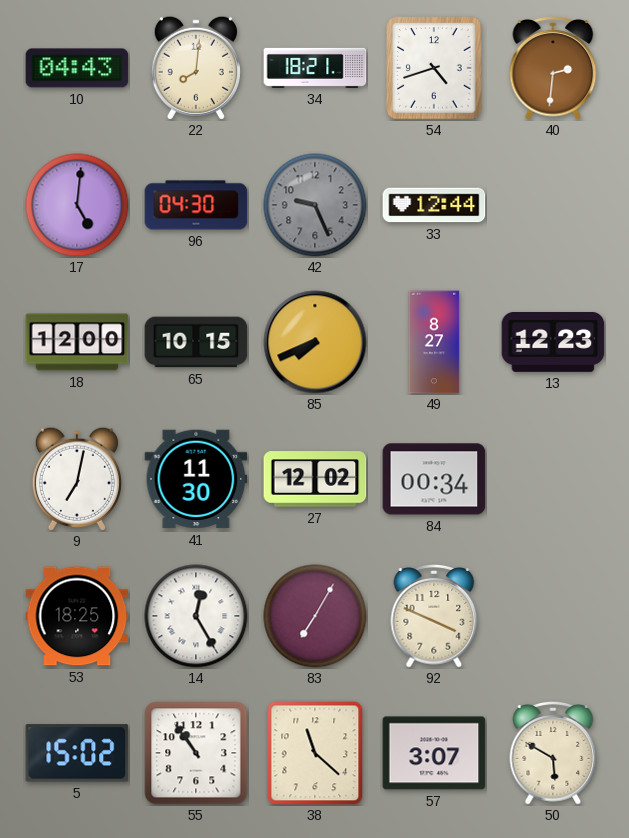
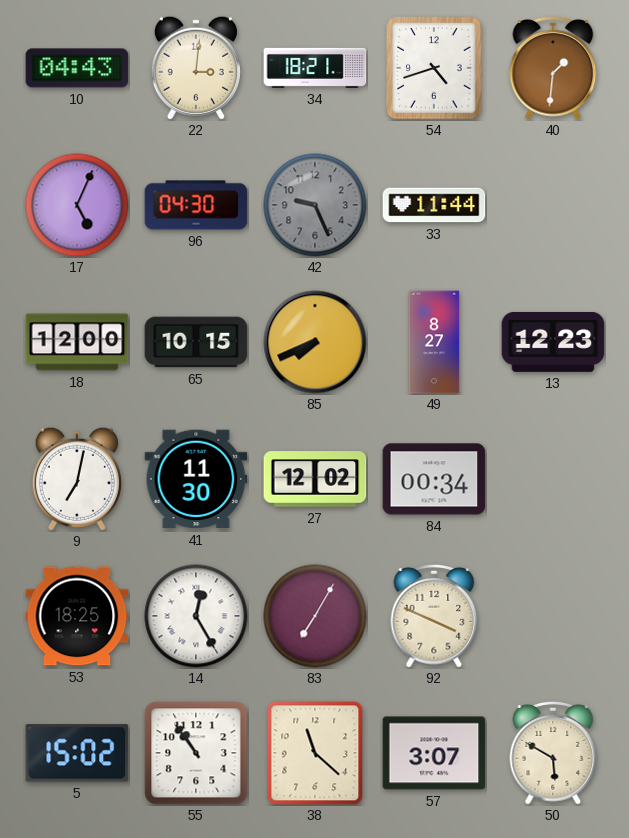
22: 8:01 -> 3:01 (196, 68)
40: 2:31 -> 1:31 (553, 69)
17: 5:01 -> 5:04 (77, 205)
33: 12:44 -> 11:44 (434, 205)
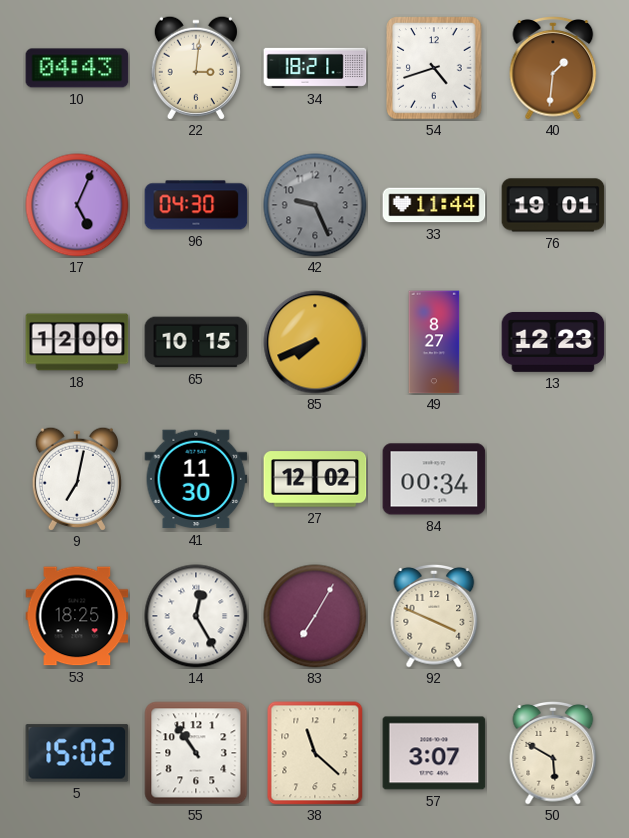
76: none -> 19:01 (553, 205)
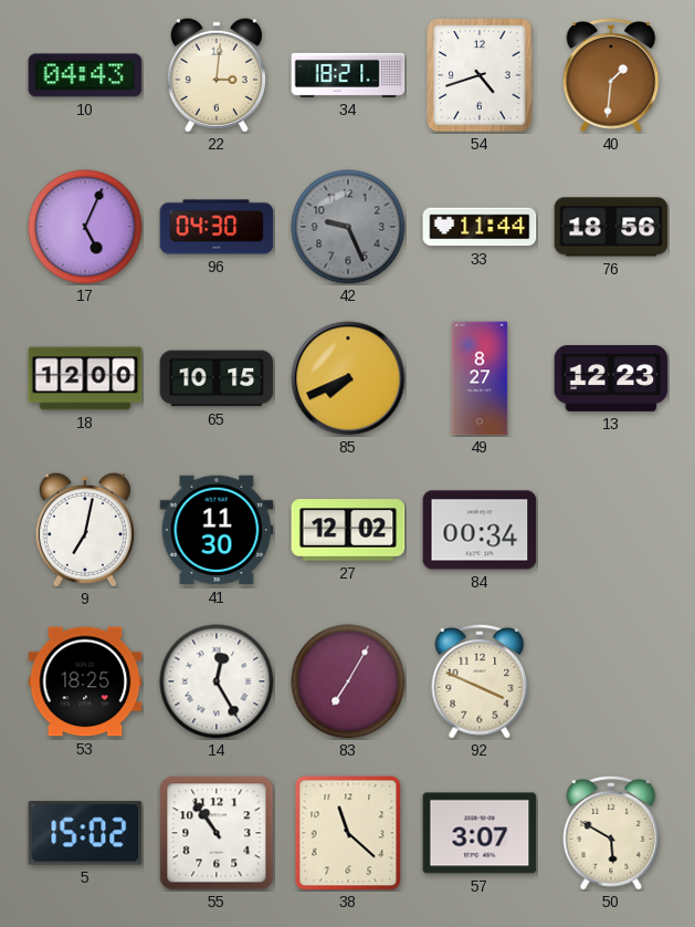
76: 19:01 -> 18:56 (611, 227)
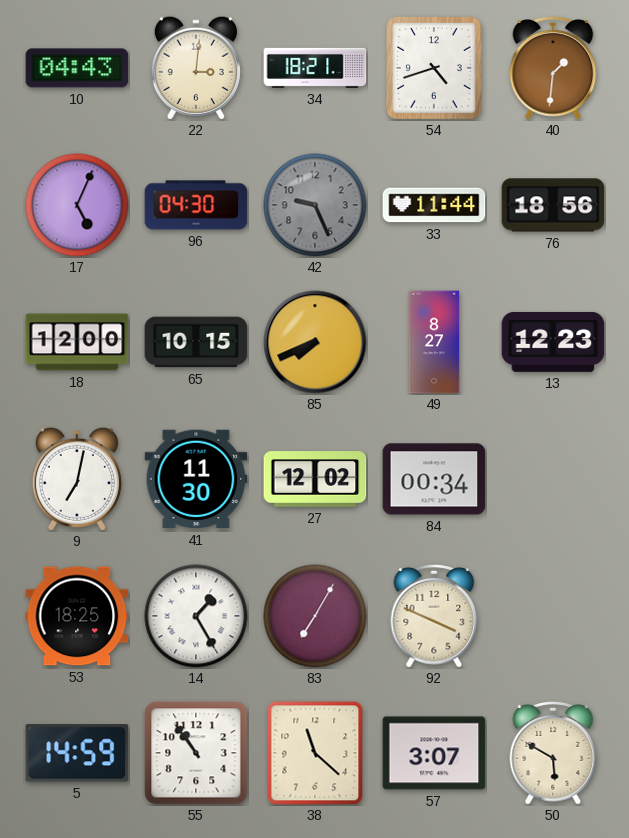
14: 12:25 -> 1:25 (196, 616)
5: 15:02 -> 14:59 (77, 753)
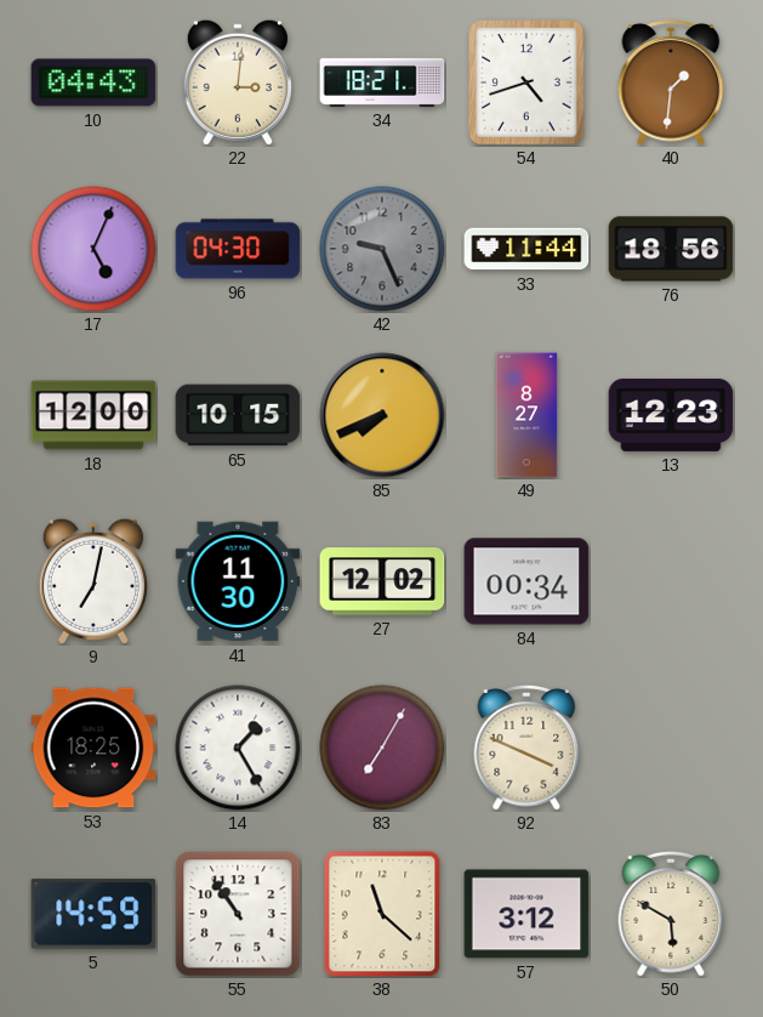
57: 3:07 -> 3:12 (526, 914)
